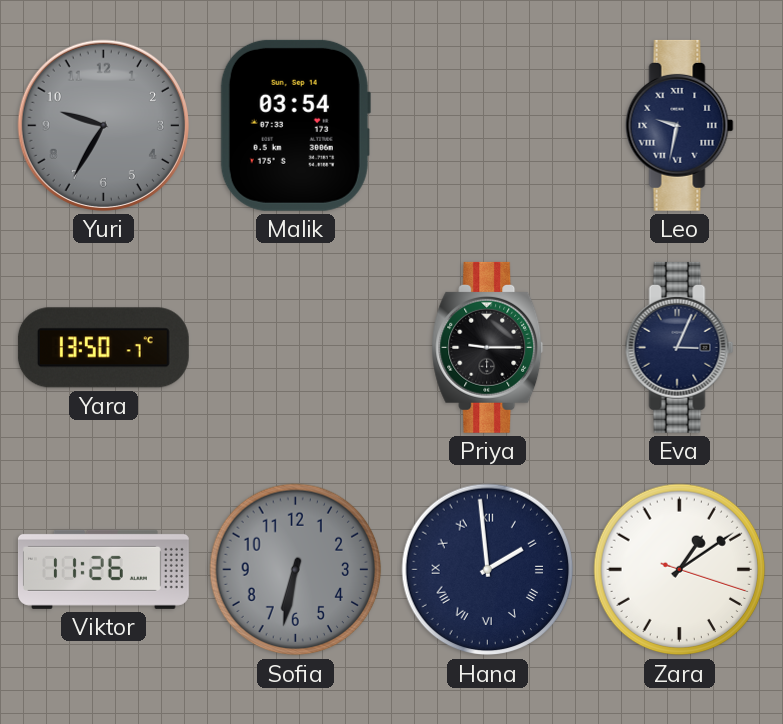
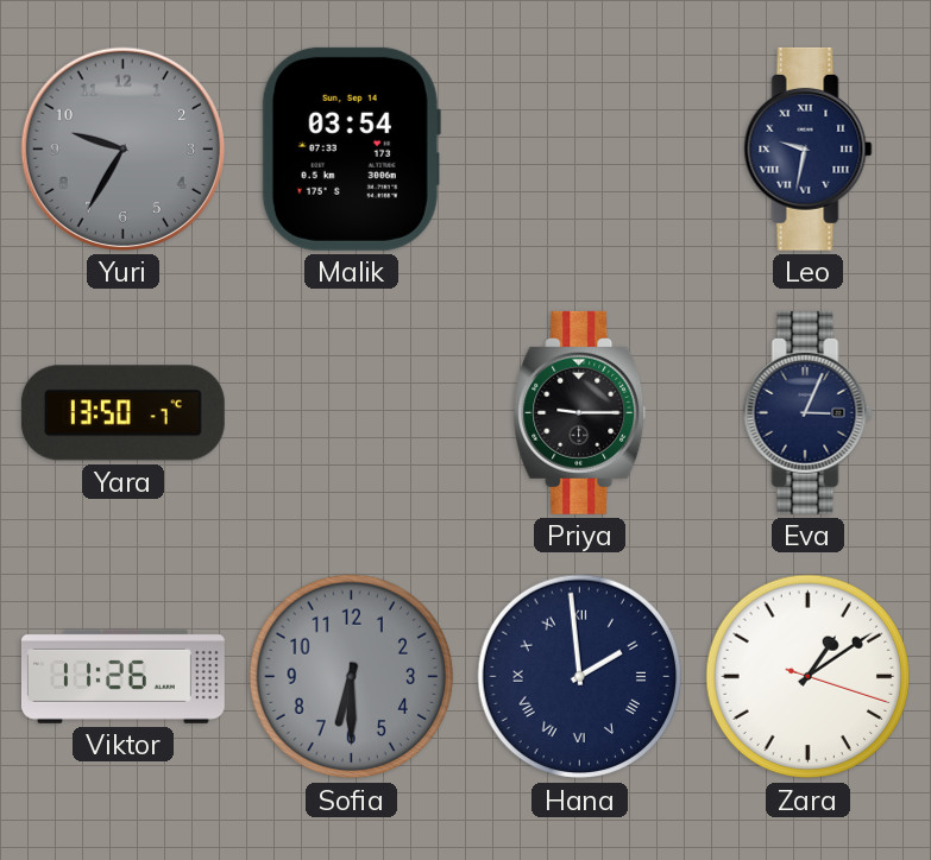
Sofia: 6:32 -> 6:30 (352, 677)
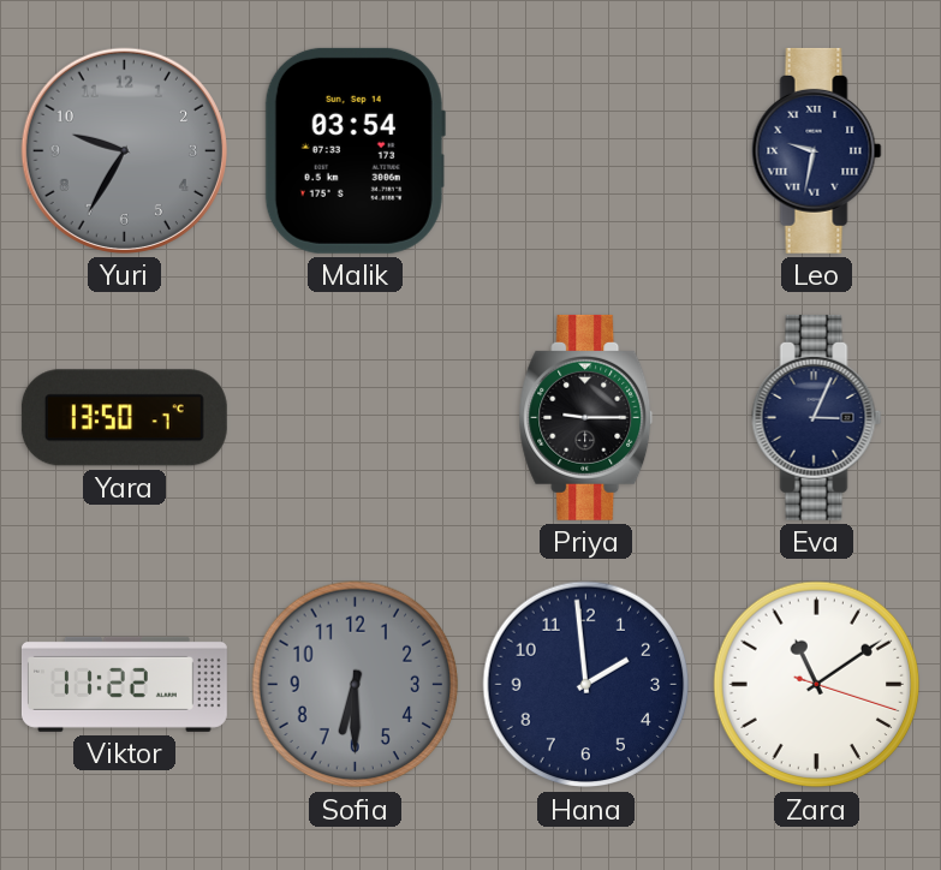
Viktor: 11:26 -> 11:22 (124, 684)
Hana numerals: Roman -> Arabic (586, 685)
Zara: 1:09 -> 11:09 (817, 685)
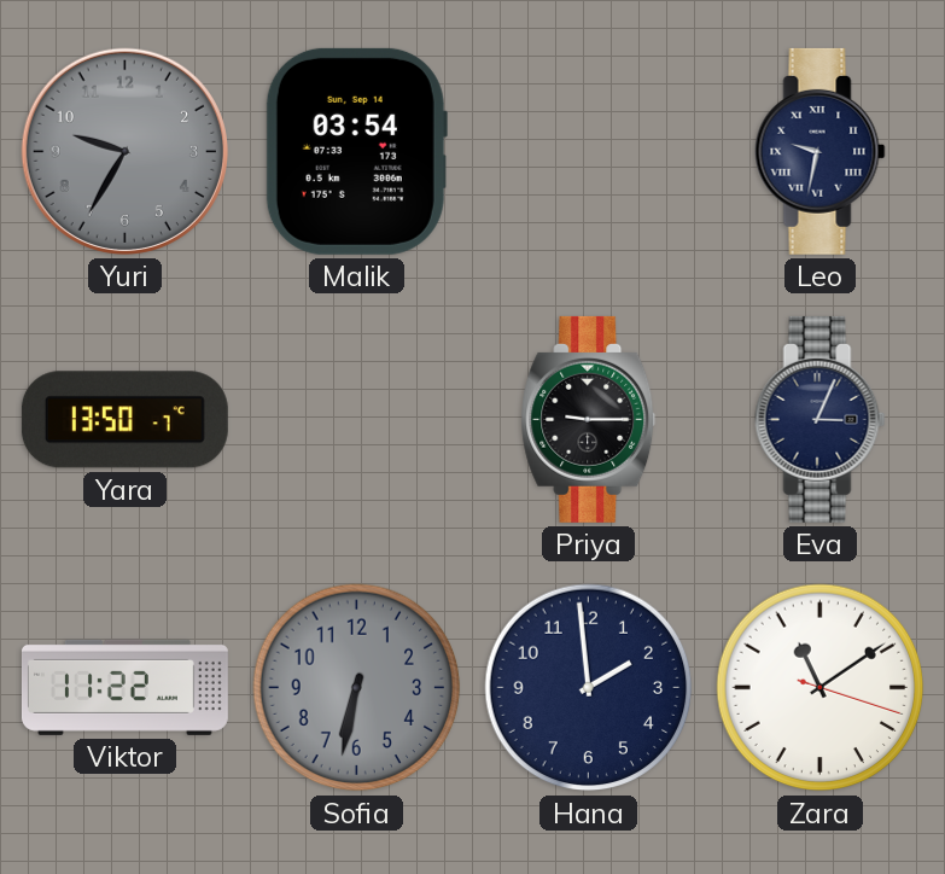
Sofia: 6:30 -> 6:32 (357, 688)
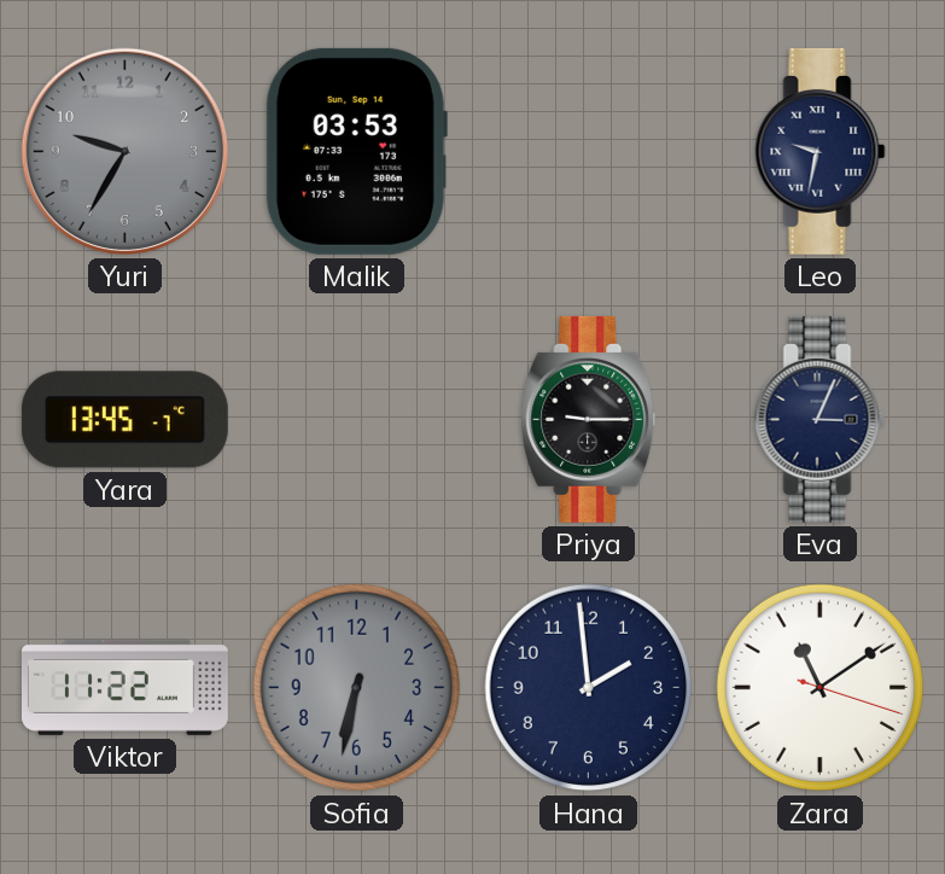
Malik: 03:54 -> 03:53 (356, 151)
Yara: 13:50 -> 13:45 (124, 420)
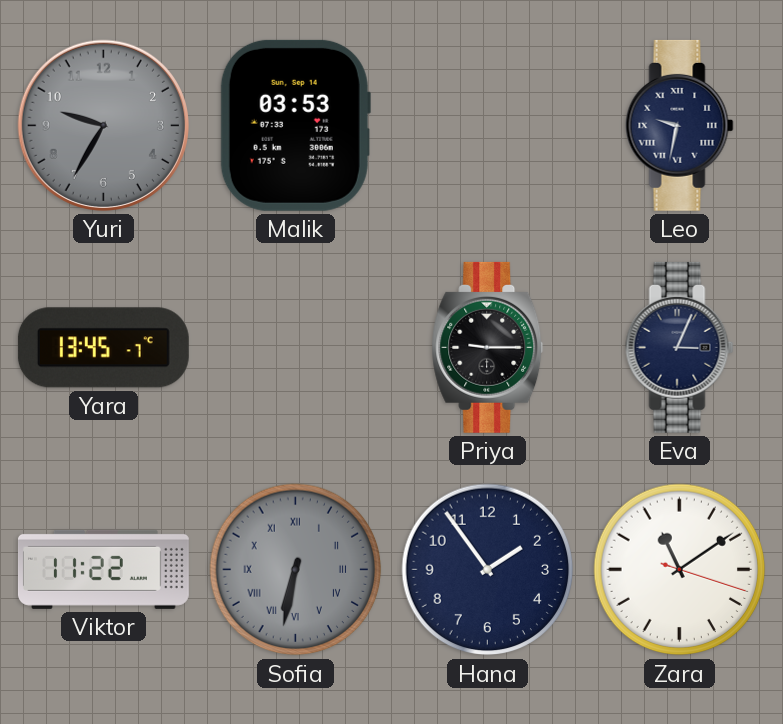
Sofia numerals: Arabic -> Roman (296, 570)
Hana: 1:59 -> 1:54 (488, 570)
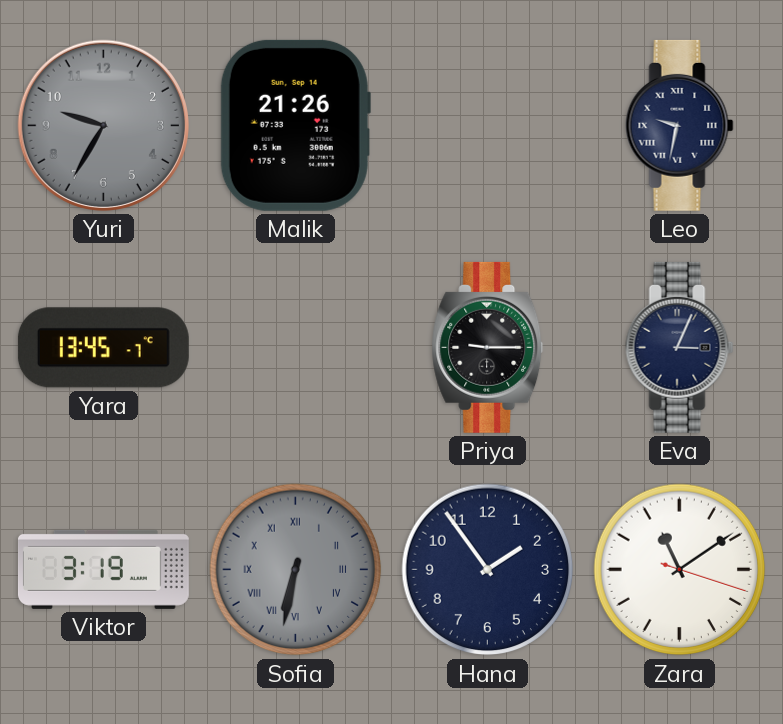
Malik: 03:53 -> 21:26 (295, 125)
Viktor: 11:22 -> 3:19 (103, 569)
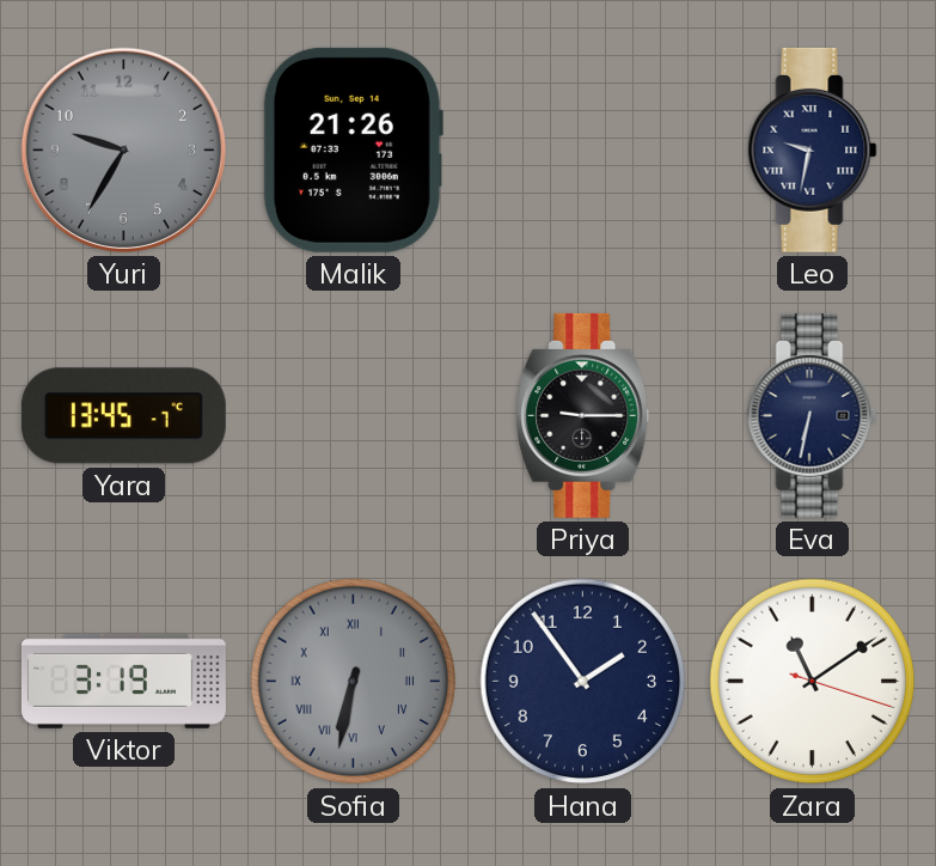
Eva: 3:04 -> 6:32 (813, 415)
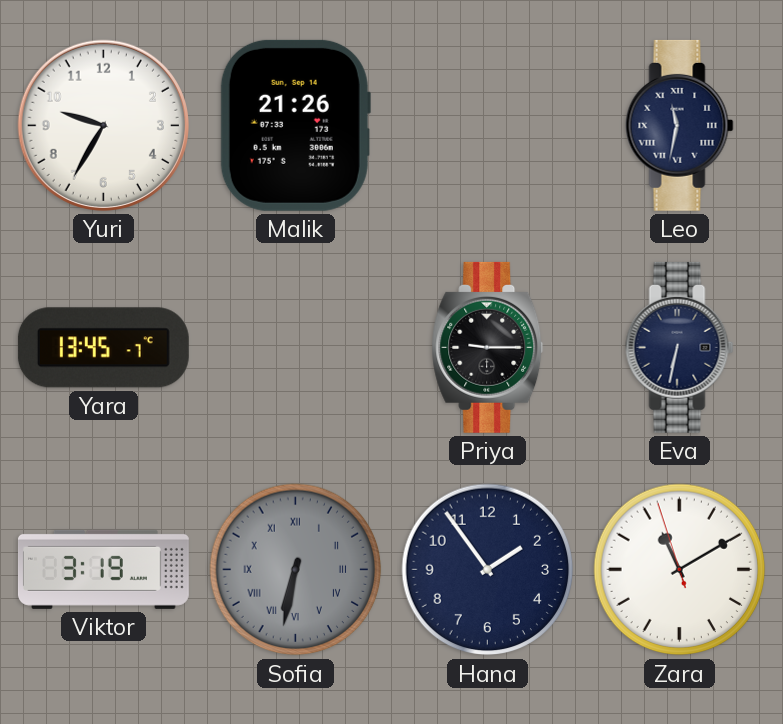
Yuri dial: grey -> white (103, 125)
Leo: 9:32 -> 11:32 (680, 125)
Zara: 11:09:18 -> 11:09:57 (680, 570)
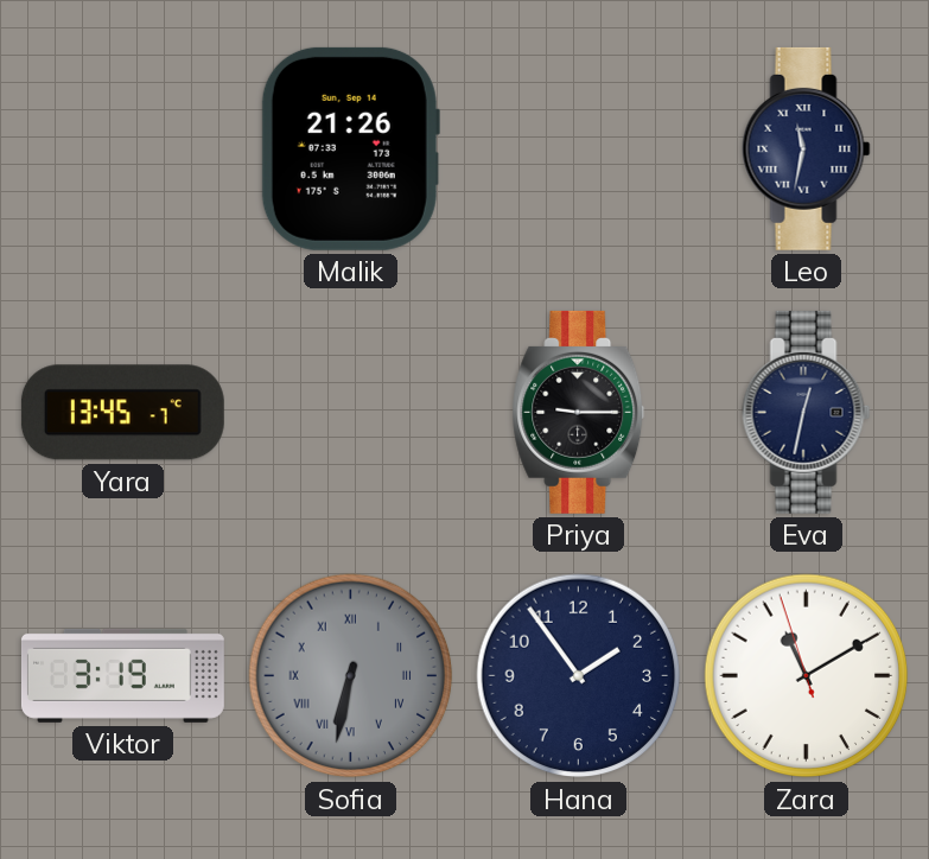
Yuri: 9:35 -> none (103, 125)
Eva: 6:32 -> 12:32 (807, 412)
